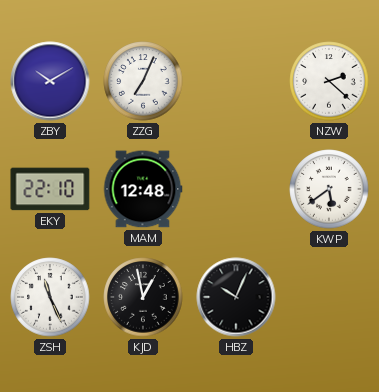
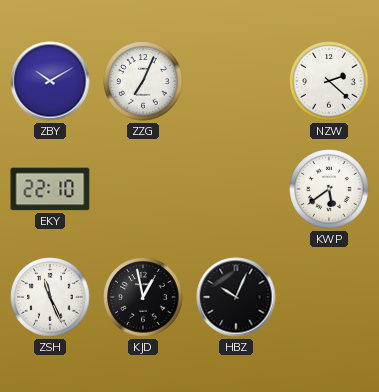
MAM: 12:48 -> none (143, 189)
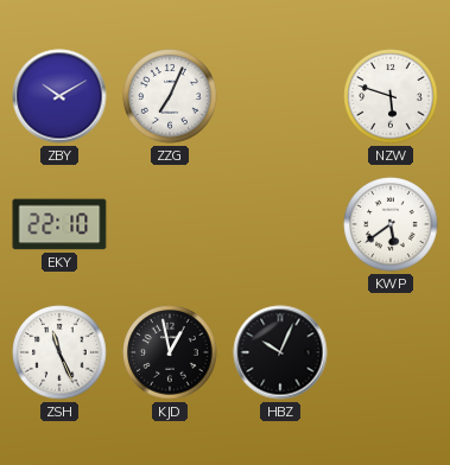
NZW: 2:22 -> 5:48 (391, 96)
